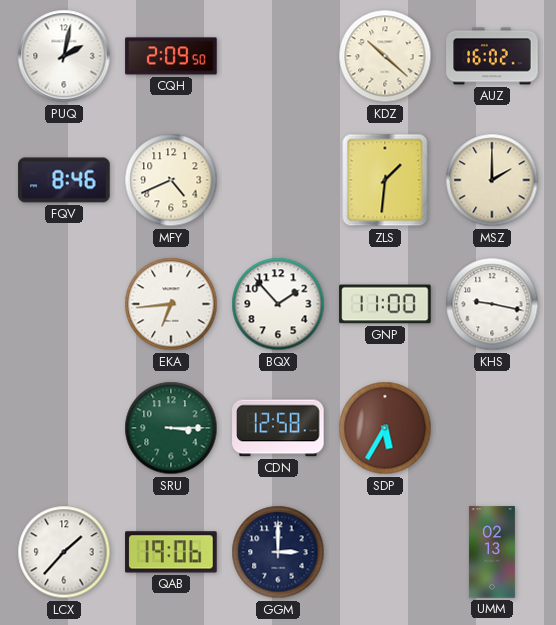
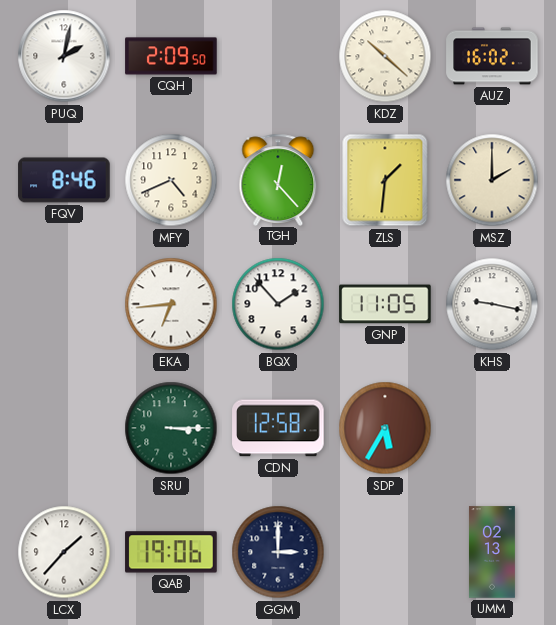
TGH: none -> 12:23 (278, 179)
GNP: 11:00 -> 11:05 (385, 304)
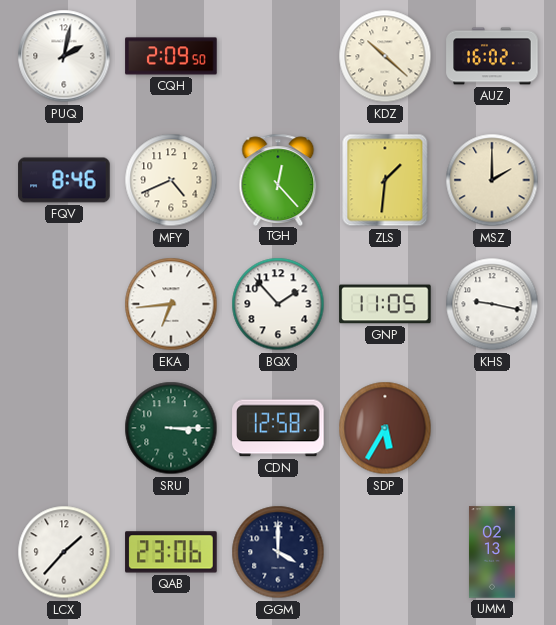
QAB: 19:06 -> 23:06 (171, 552)
GGM: 3:00 -> 4:00 (278, 552)
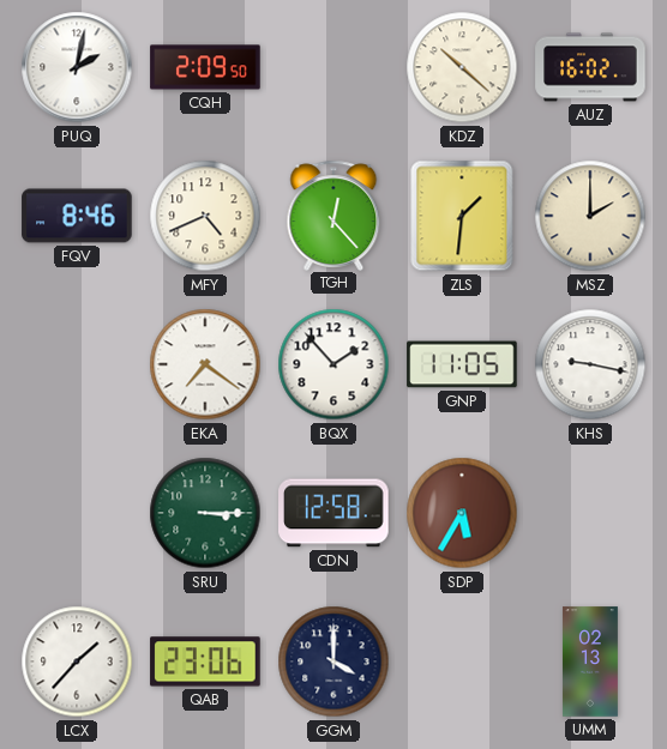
EKA: 6:44 -> 7:21 (205, 364)
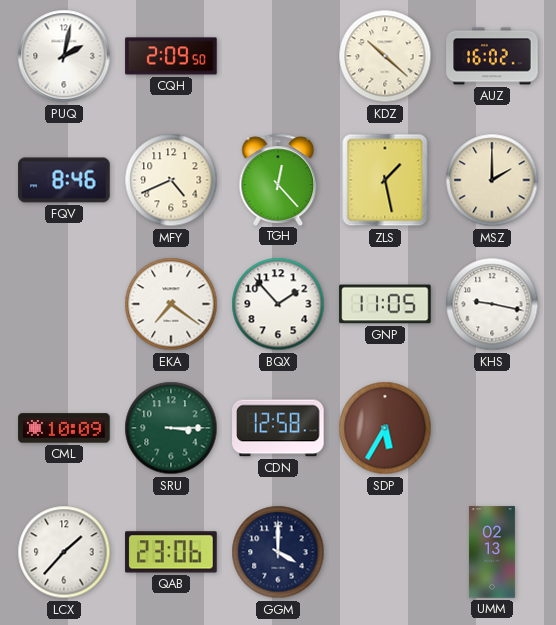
ZLS: 1:31 -> 1:28 (385, 180)
CML: none -> 10:09 (64, 428)
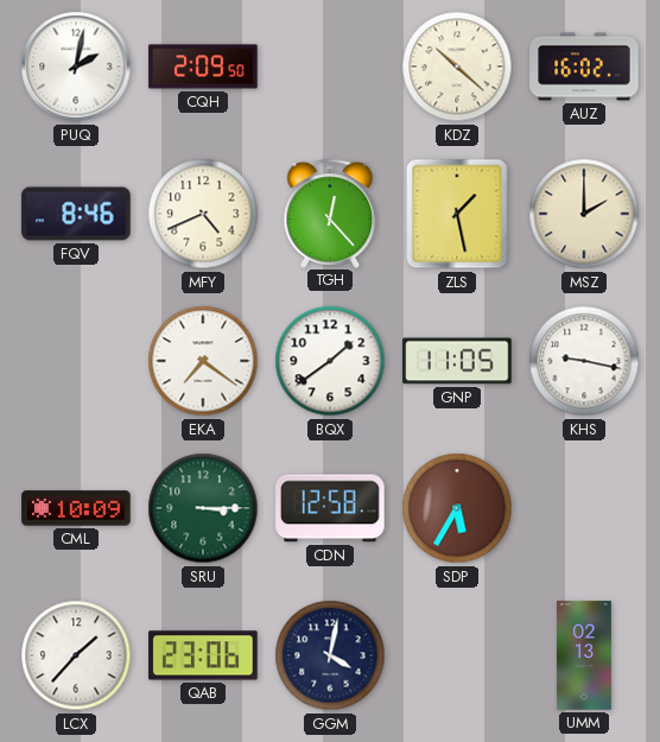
BQX: 1:53 -> 1:39 (330, 361)
GGM: 4:00 -> 4:02 (330, 655)
